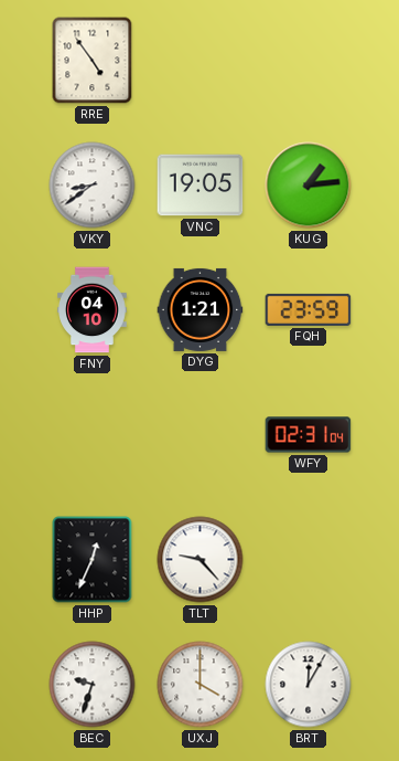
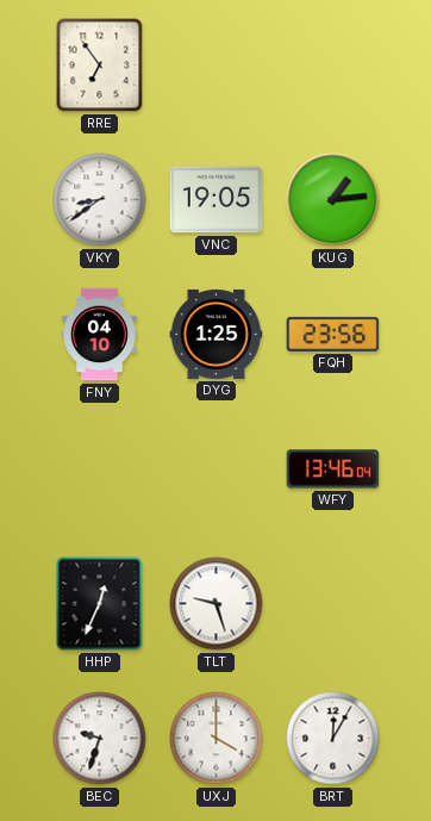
RRE: 4:54 -> 6:54 (100, 66)
DYG: 1:21 -> 1:25 (217, 334)
FQH: 23:59 -> 23:56 (333, 334)
WFY: 02:31 -> 13:46 (333, 469)
TLT: 9:23 -> 9:27 (217, 604)
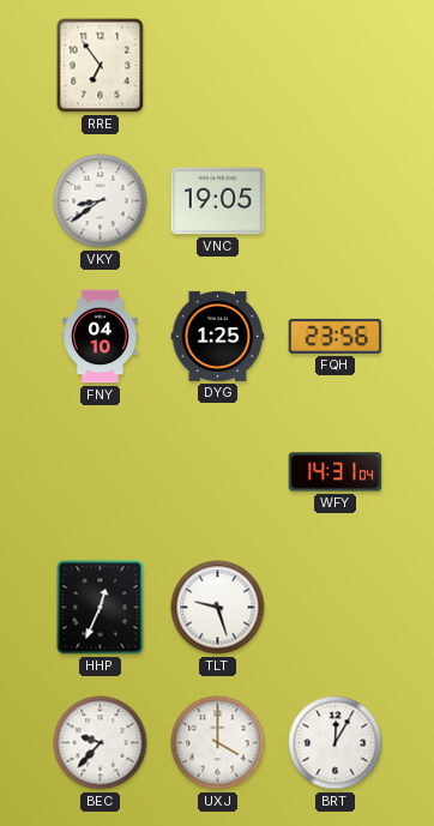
KUG: 1:14 -> none (333, 200)
WFY: 13:46 -> 14:31 (336, 472)
BEC: 9:33 -> 9:37 (101, 743)
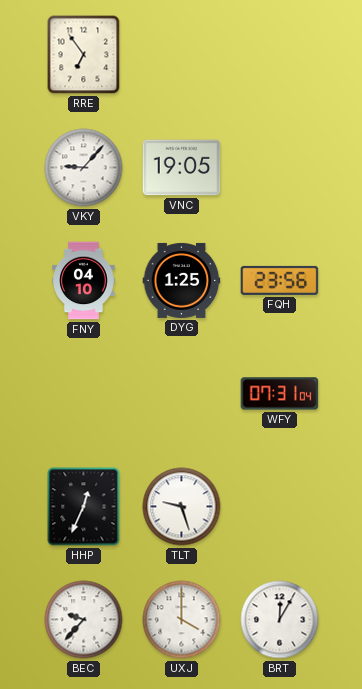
VKY: 8:39 -> 9:07 (84, 168)
WFY: 14:31 -> 07:31 (280, 394)
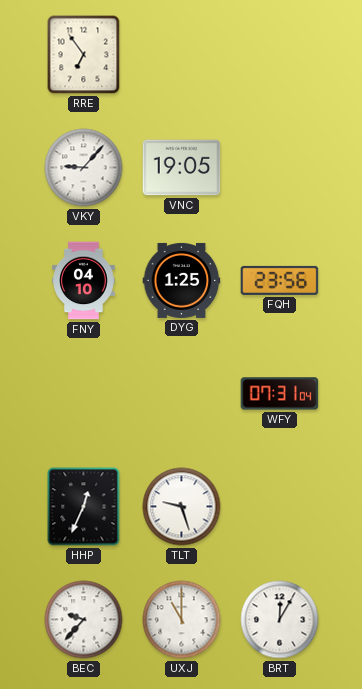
UXJ: 4:00 -> 11:00 (182, 620)
